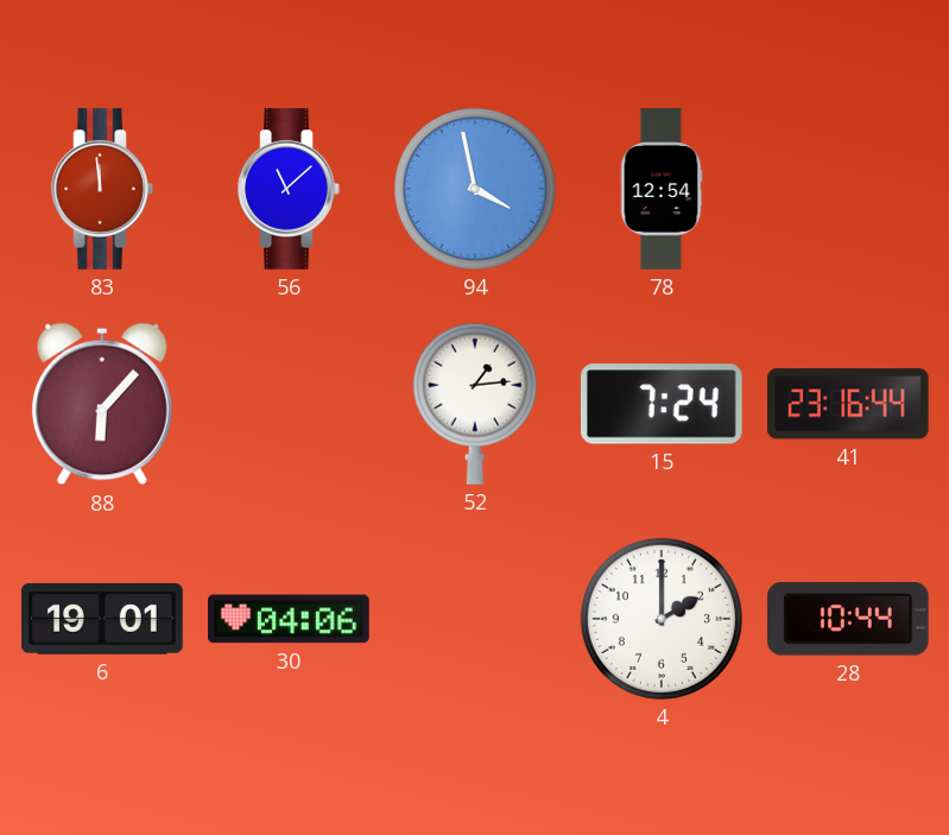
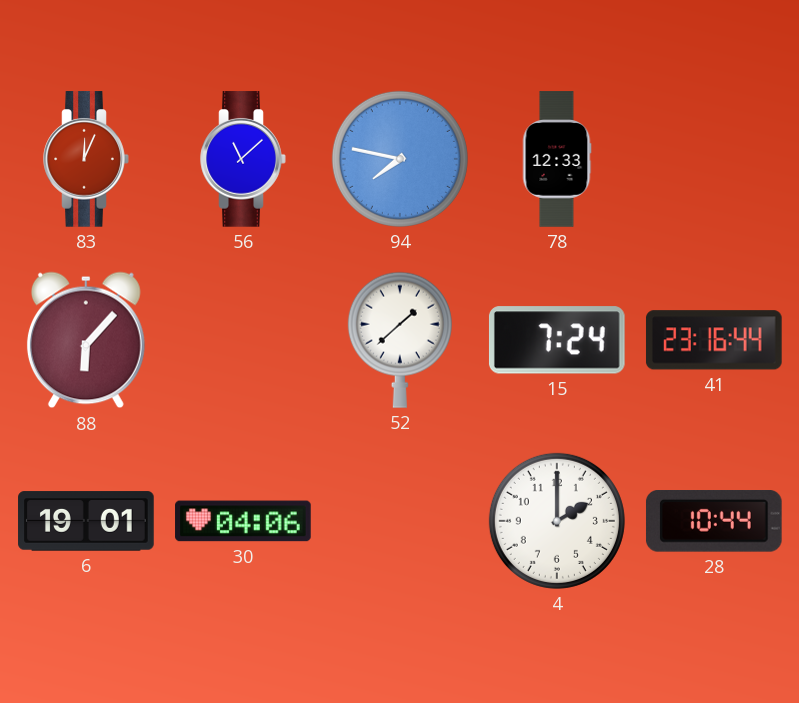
83: 11:59 -> 12:04 (86, 159)
94: 3:58 -> 7:47 (400, 159)
78: 12:54 -> 12:33 (557, 159)
52: 1:14 -> 1:38 (400, 340)
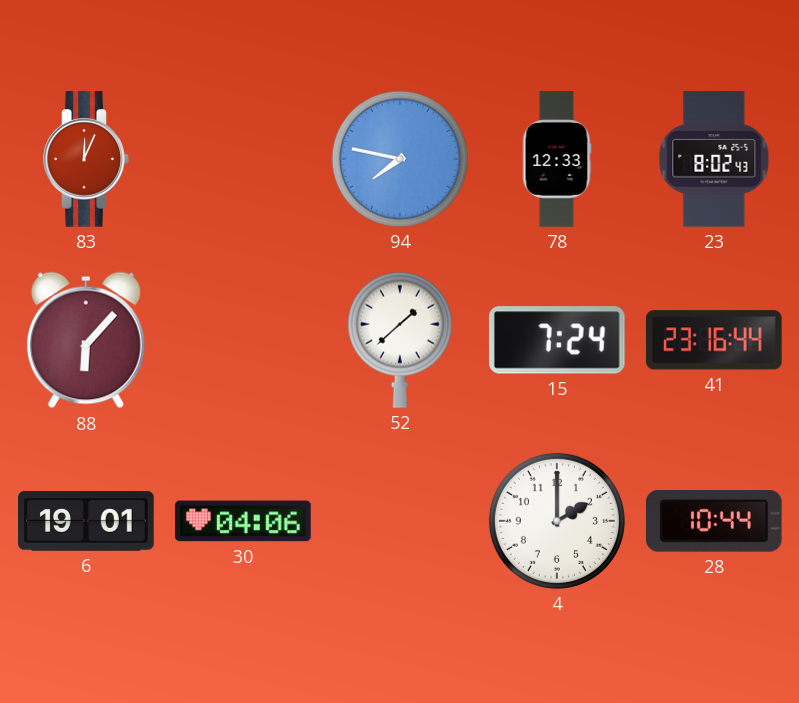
56: 11:08 -> none (243, 159)
23: none -> 8:02 (714, 159)
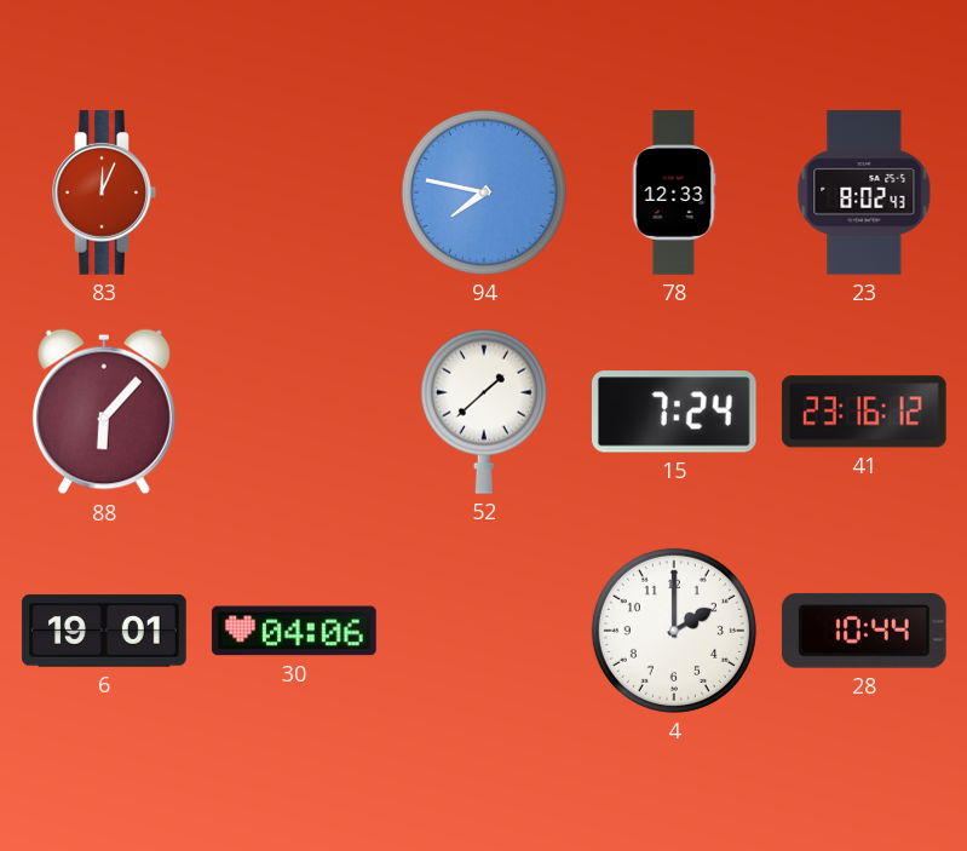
41: 23:16:44 -> 23:16:12 (864, 412)
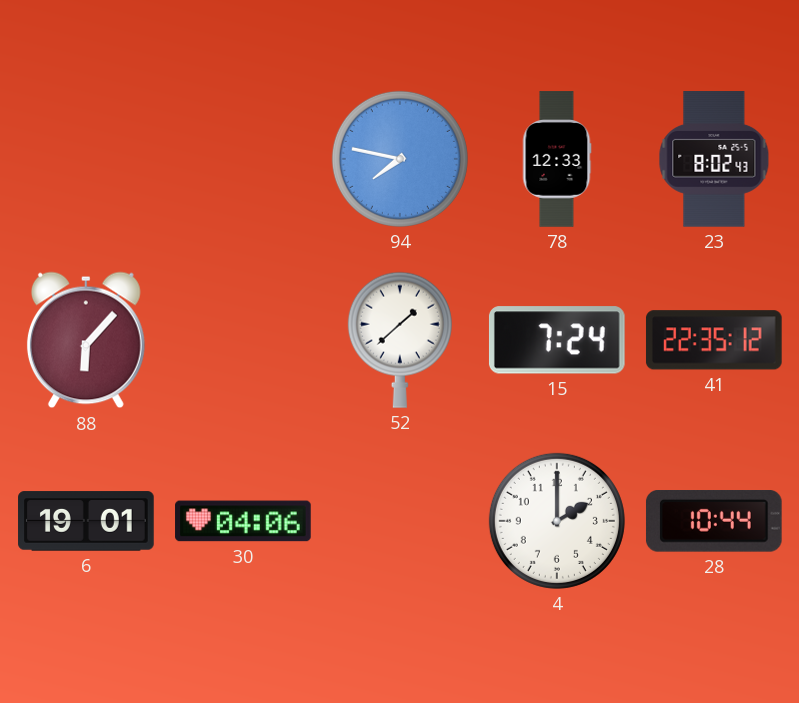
83: 12:04 -> none (104, 192)
41: 23:16 -> 22:35 (714, 340)
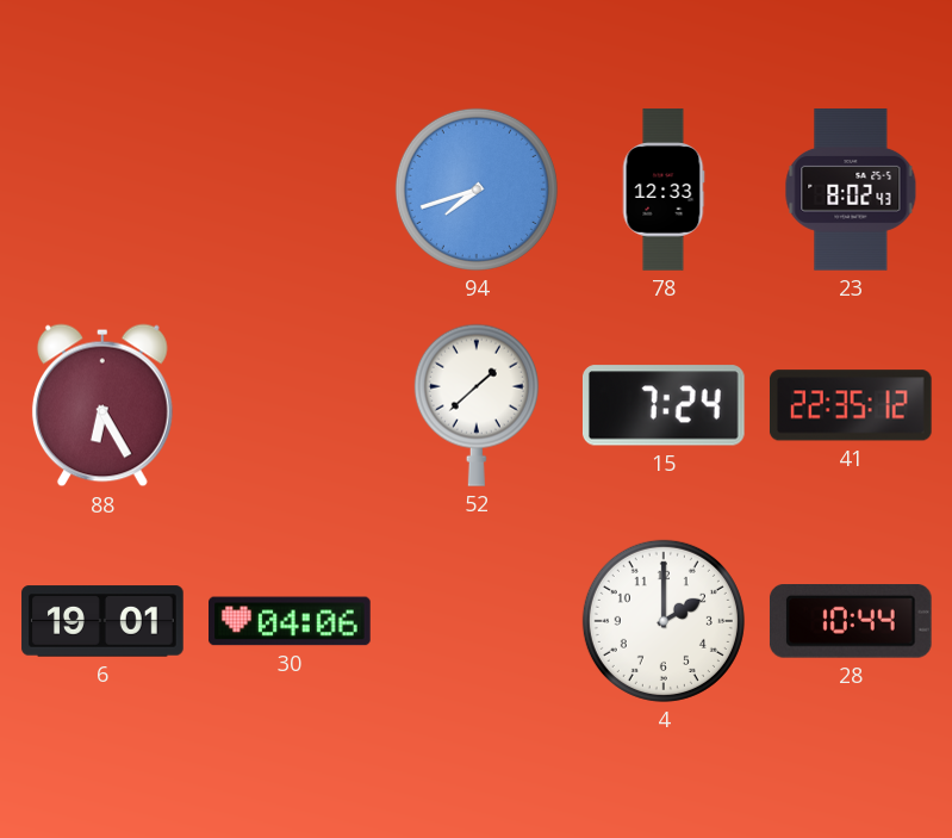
94: 7:47 -> 7:42 (477, 190)
88: 6:07 -> 6:25 (102, 405)
